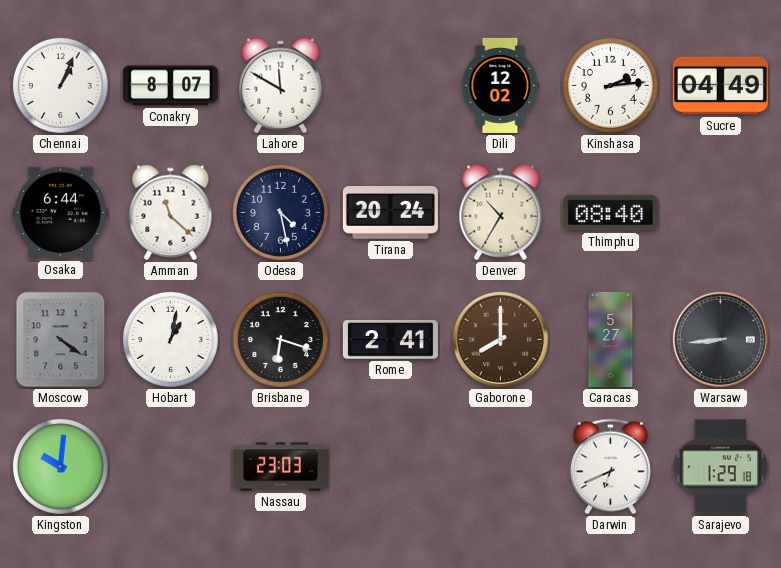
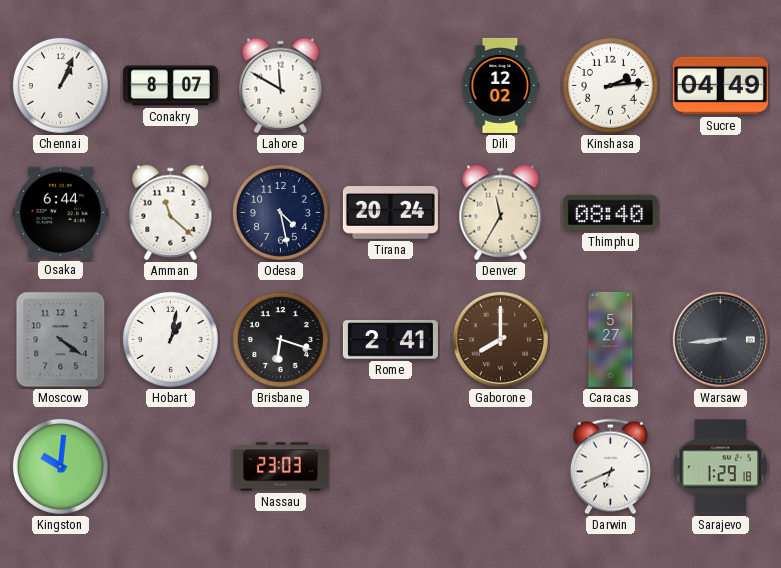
Denver: 10:35 -> 11:35 (501, 213)
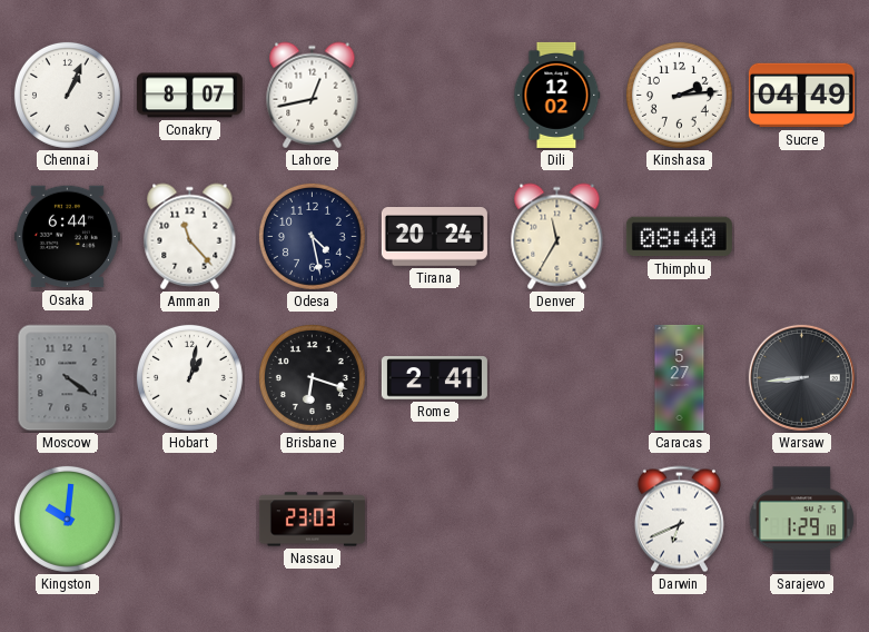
Lahore: 11:50 -> 12:43 (313, 96)
Amman: 11:22 -> 11:23 (190, 237)
Gaborone: 8:00 -> none (500, 339)
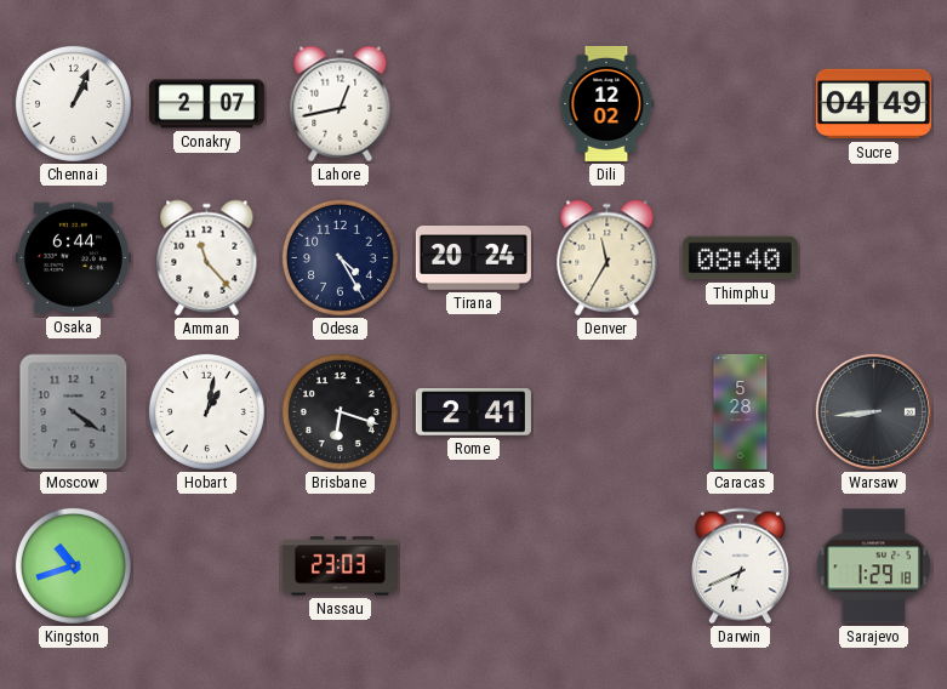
Conakry: 8:07 -> 2:07 (206, 104)
Kinshasa: 2:14 -> none (679, 95)
Odesa: 4:28 -> 4:25 (340, 257)
Caracas: 5:27 -> 5:28 (741, 411)
Kingston: 10:01 -> 10:42 (73, 565)
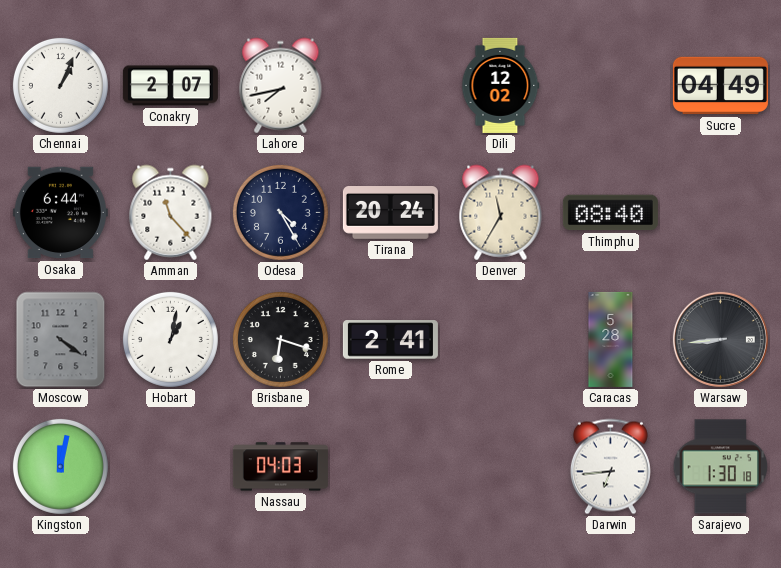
Lahore: 12:43 -> 7:43 (281, 86)
Kingston: 10:42 -> 12:02 (60, 466)
Nassau: 23:03 -> 04:03 (280, 467)
Darwin: 6:41 -> 6:44 (610, 467)
Sarajevo: 1:29 -> 1:30 (721, 467)
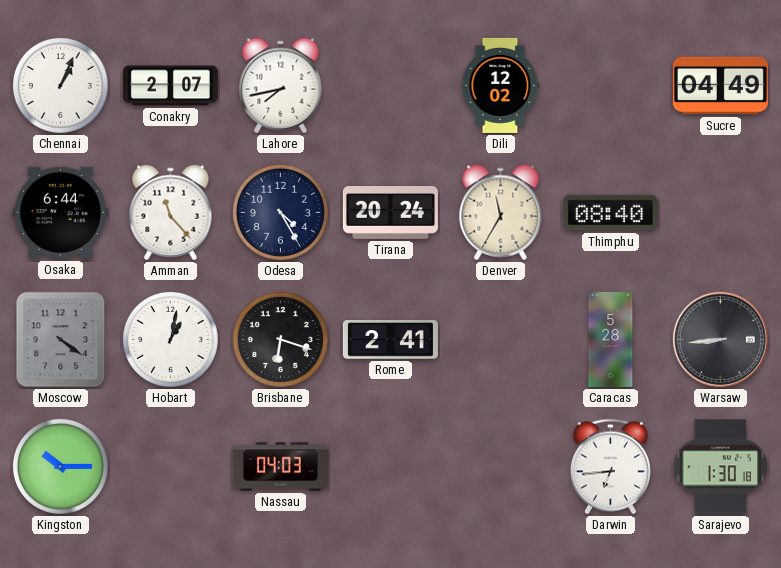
Kingston: 12:02 -> 10:15 (60, 466)
